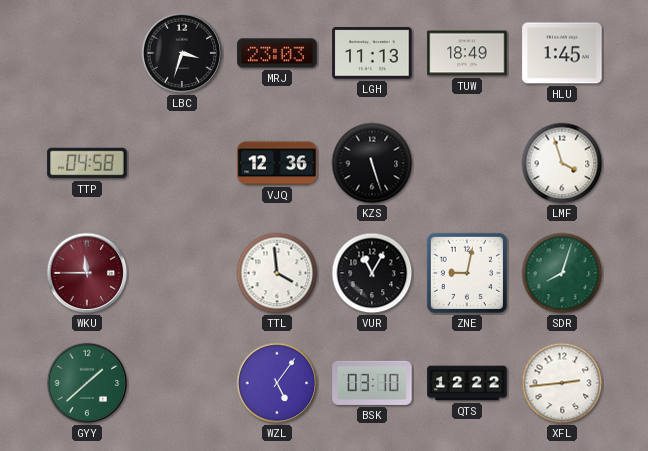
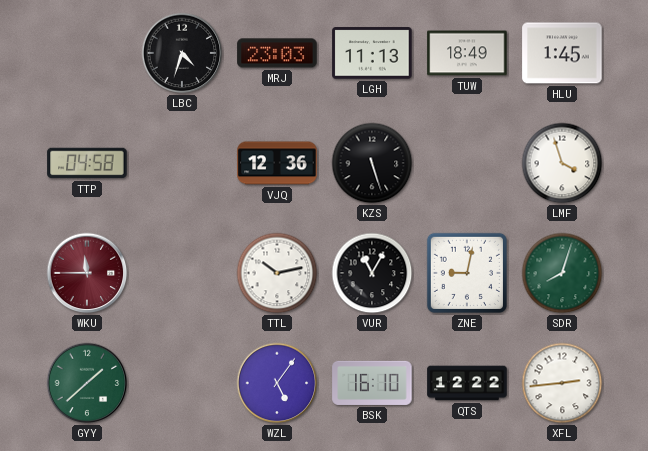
LBC: 3:33 -> 4:33 (182, 53)
TTL: 3:59 -> 10:13 (277, 273)
BSK: 03:10 -> 16:10 (372, 383)
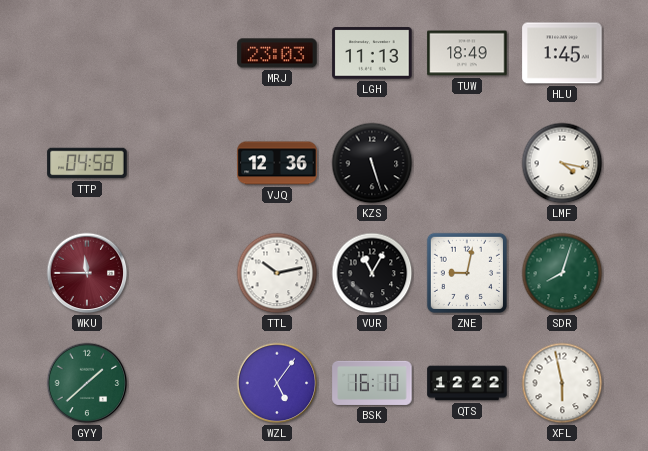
LBC: 4:33 -> none (182, 53)
LMF: 3:57 -> 4:17 (562, 163)
XFL: 2:44 -> 5:58 (562, 383)
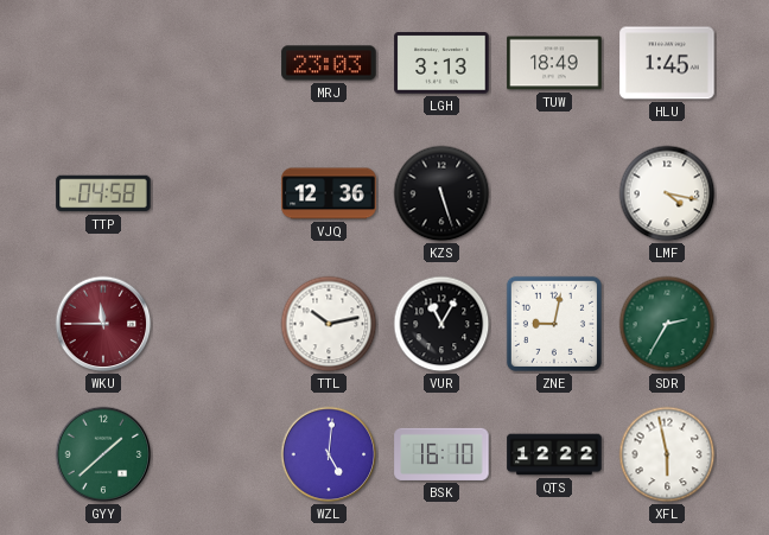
LGH: 11:13 -> 3:13 (441, 63)
SDR: 8:03 -> 2:35 (667, 324)
WZL: 5:06 -> 5:01 (329, 454)
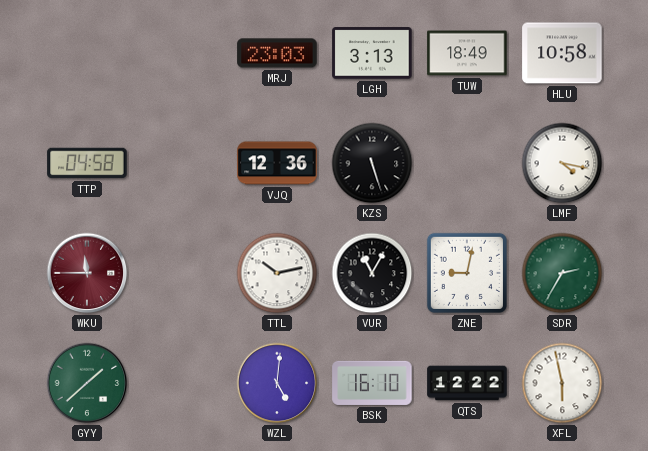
HLU: 1:45 -> 10:58 (562, 53)
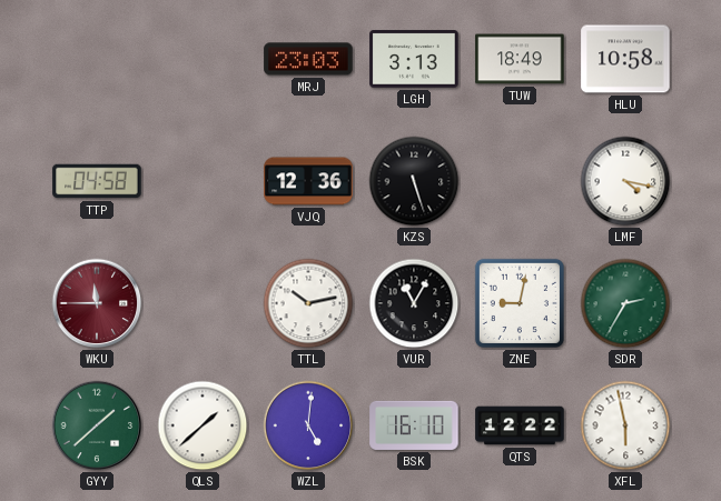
QLS: none -> 1:38 (203, 425)
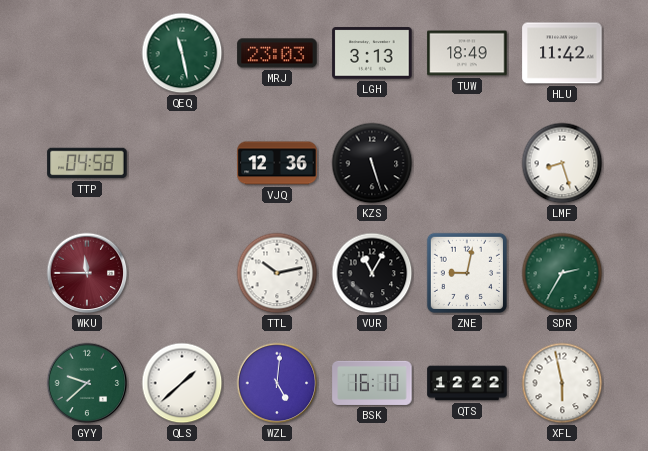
QEQ: none -> 11:28 (182, 53)
HLU: 10:58 -> 11:42 (562, 53)
LMF: 4:17 -> 8:27 (562, 163)
GYY: 1:38 -> 9:38 (87, 383)
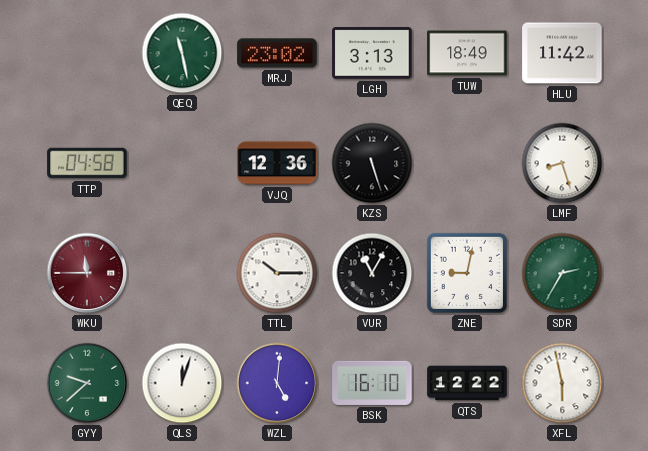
MRJ: 23:03 -> 23:02 (277, 53)
TTL: 10:13 -> 10:15 (277, 273)
QLS: 1:38 -> 12:03 (182, 383)
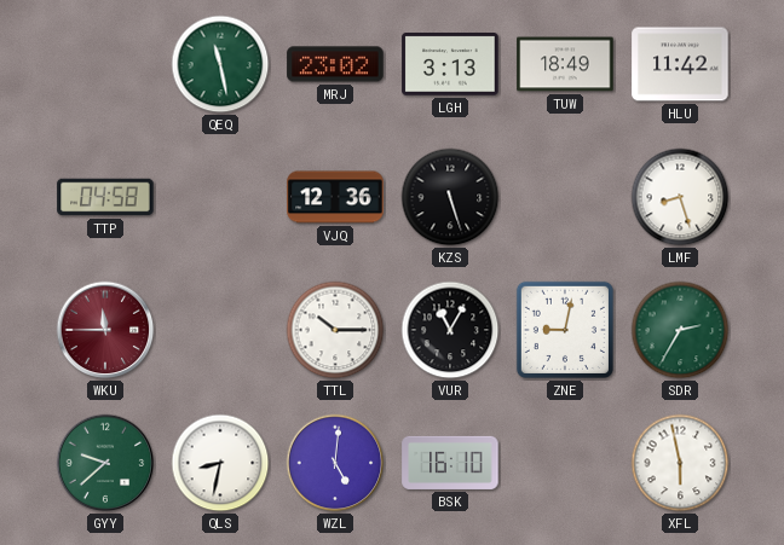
QLS: 12:03 -> 8:32 (220, 463)
QTS: 12:22 -> none (467, 383)
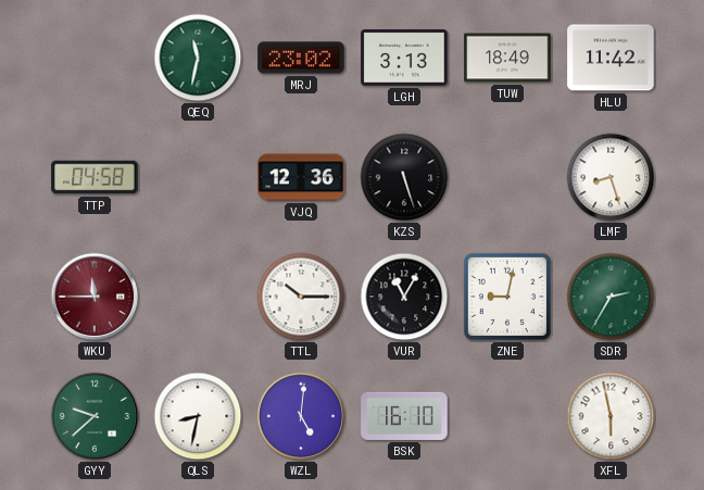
QEQ: 11:28 -> 11:32 (198, 58)
